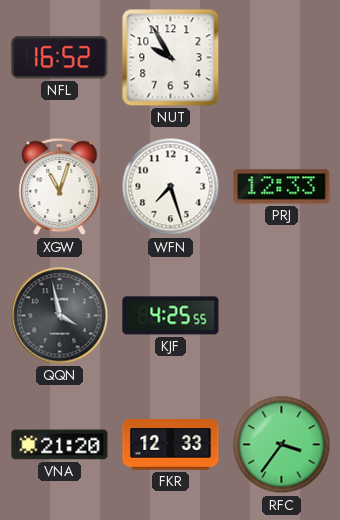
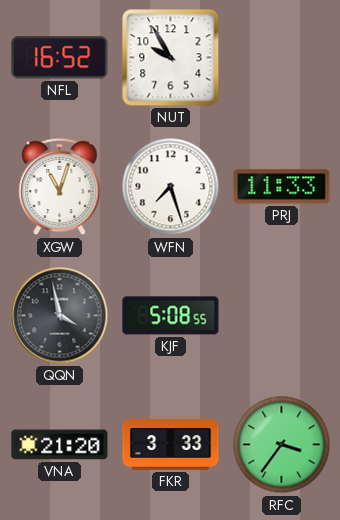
PRJ: 12:33 -> 11:33 (282, 187)
KJF: 4:25 -> 5:08 (171, 316)
FKR: 12:33 -> 3:33 (171, 445)
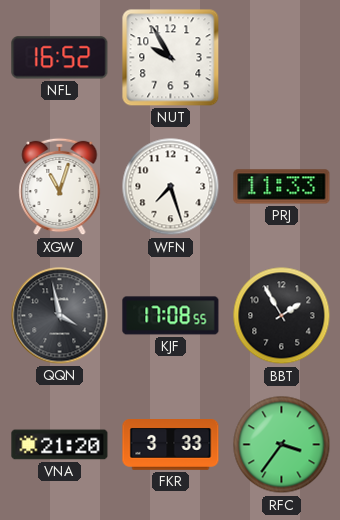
KJF: 5:08 -> 17:08 (171, 316)
BBT: none -> 1:55 (282, 316)
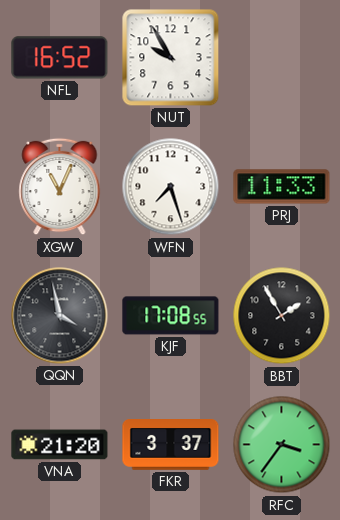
XGW: 11:03 -> 11:04 (60, 187)
FKR: 3:33 -> 3:37 (171, 445)
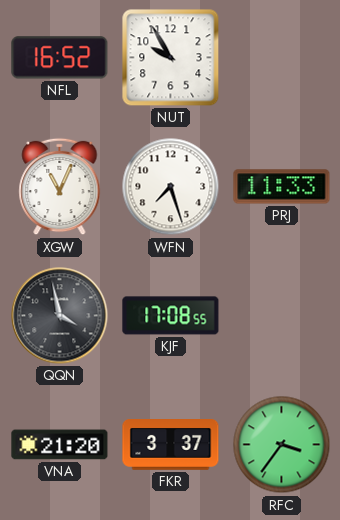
BBT: 1:55 -> none (282, 316)
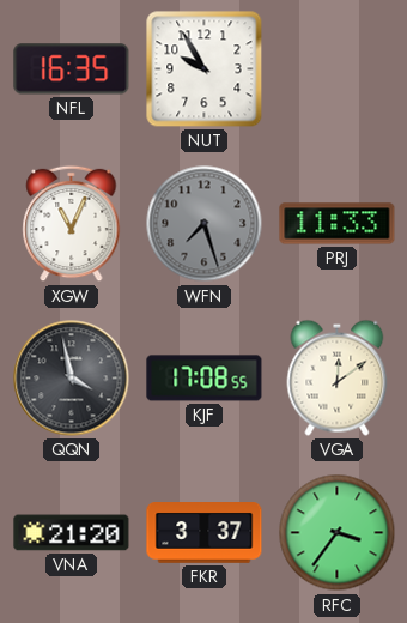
NFL: 16:52 -> 16:35 (72, 69)
WFN dial: white -> grey (205, 224)
VGA: none -> 12:09 (338, 377)
